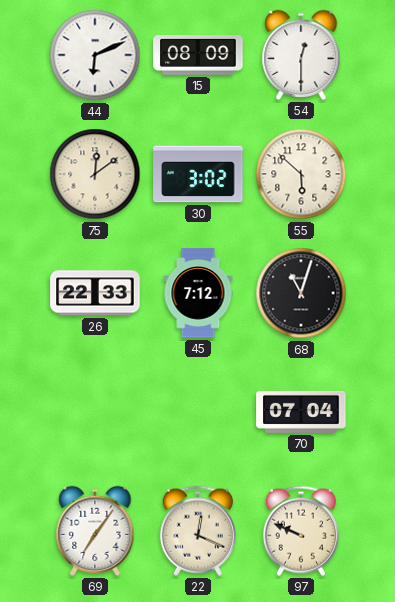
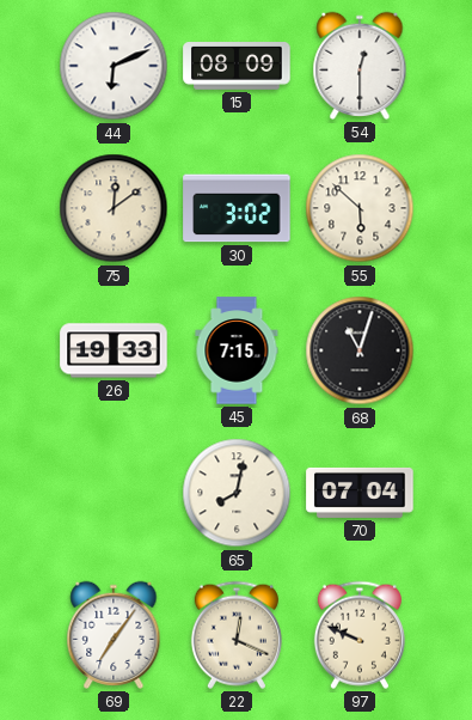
26: 22:33 -> 19:33 (114, 350)
45: 7:12 -> 7:15 (237, 350)
65: none -> 8:02 (237, 493)
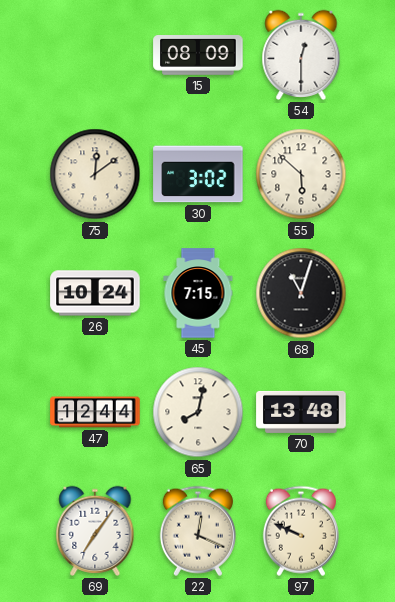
44: 6:11 -> none (114, 66)
26: 19:33 -> 10:24 (95, 293)
47: none -> 12:44 (95, 412)
70: 07:04 -> 13:48 (301, 412)
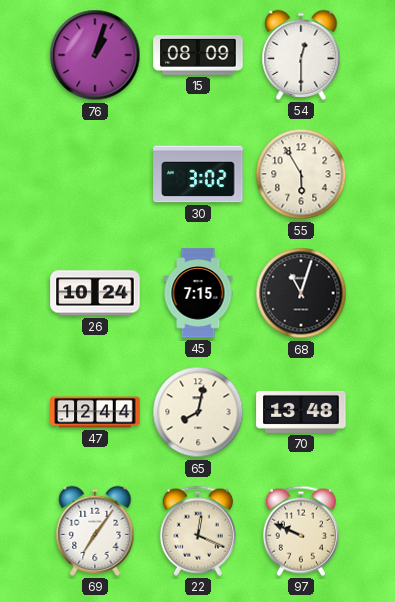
76: none -> 1:03 (95, 55)
75: 12:09 -> none (95, 174)
55: 5:52 -> 5:55 (301, 174)
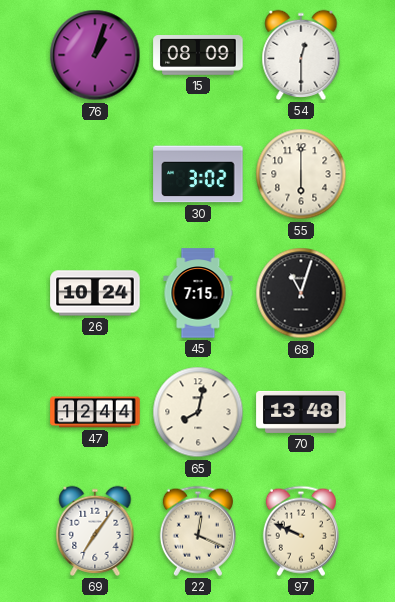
55: 5:55 -> 6:00 (301, 174)
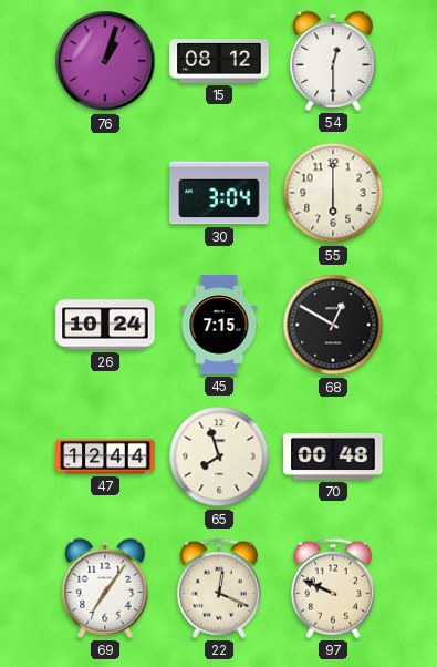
15: 08:09 -> 08:12 (219, 62)
30: 3:02 -> 3:04 (219, 193)
68: 11:03 -> 12:50 (333, 325)
65: 8:02 -> 7:57 (219, 456)
70: 13:48 -> 00:48 (333, 456)
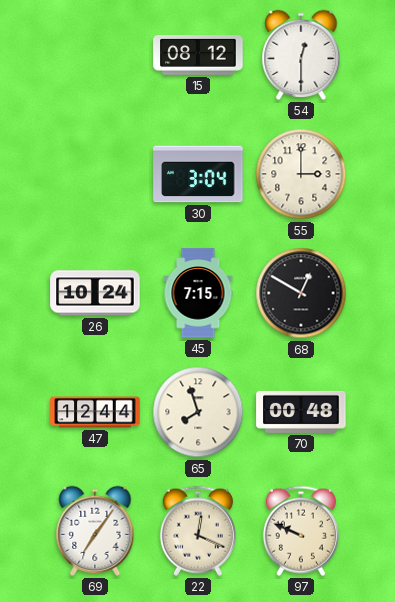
76: 1:03 -> none (105, 61)
55: 6:00 -> 3:00 (301, 174)
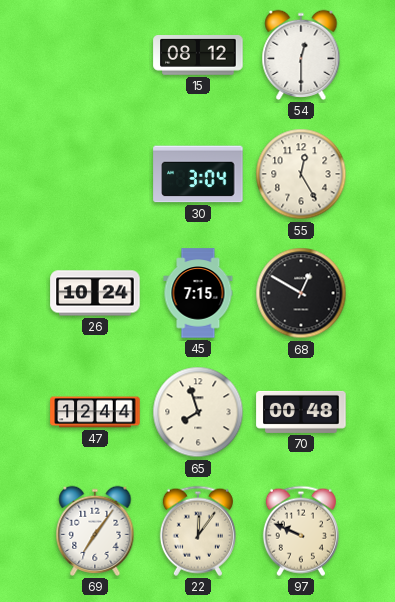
55: 3:00 -> 12:25 (301, 174)
22: 12:19 -> 12:06 (198, 531)
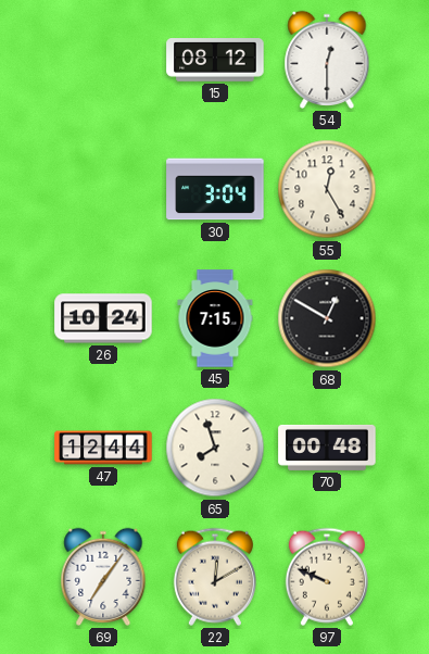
22: 12:06 -> 12:10 (215, 577)
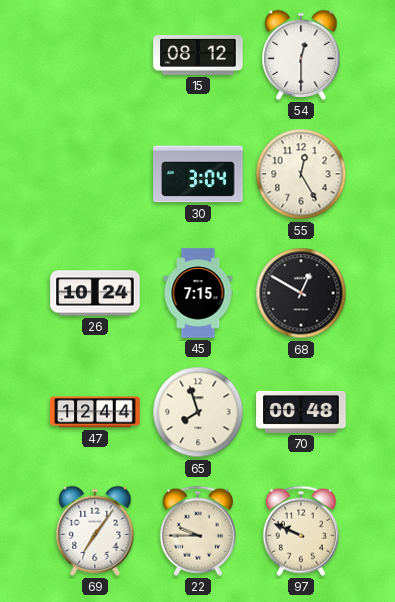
22: 12:10 -> 9:45 (198, 531)
